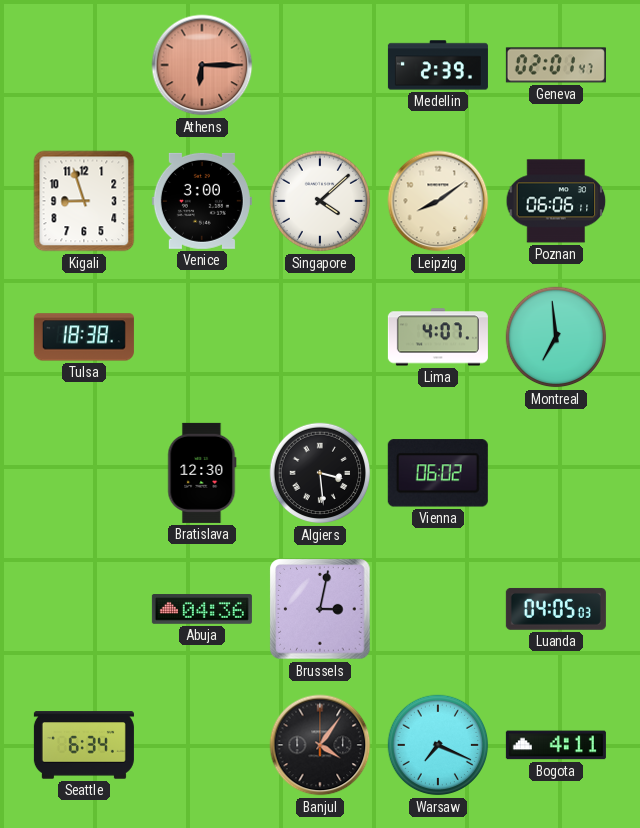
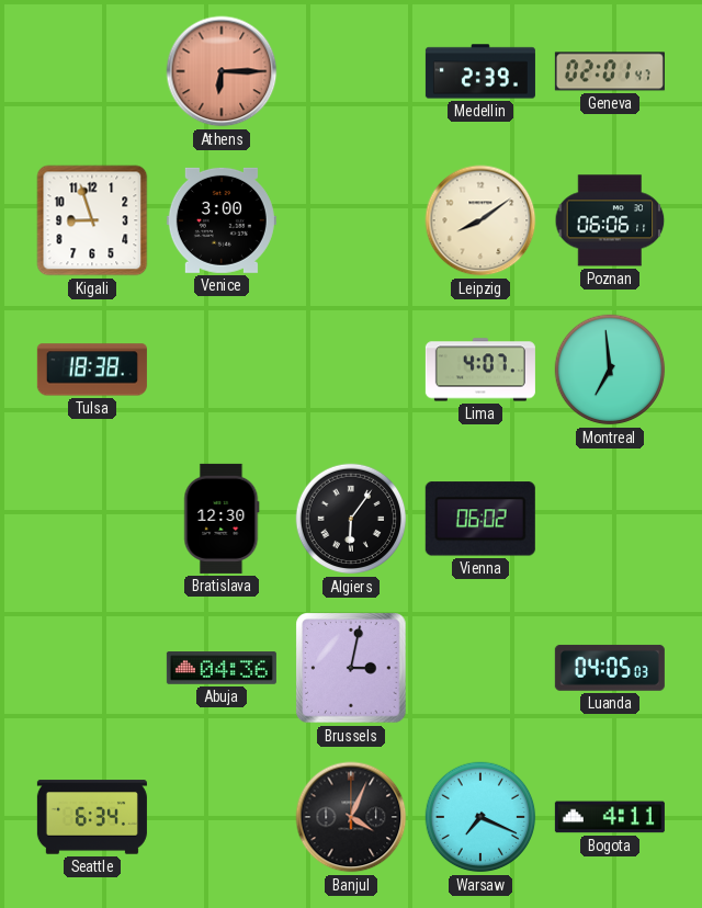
Singapore: 4:08 -> none (320, 201)
Algiers: 3:29 -> 6:06 (351, 519)
Banjul: 4:06 -> 4:04 (351, 817)
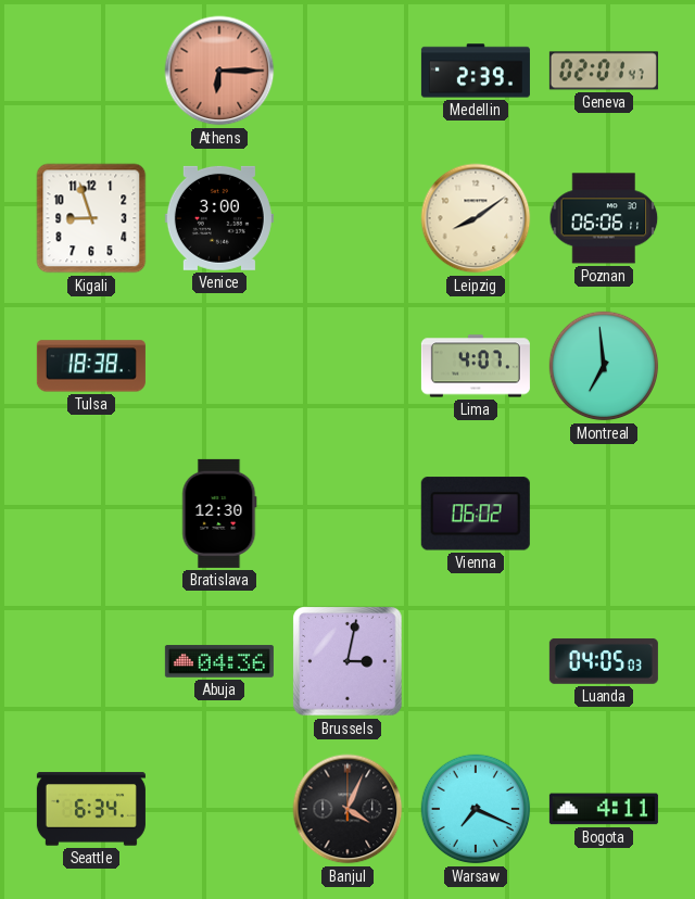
Algiers: 6:06 -> none (351, 519)
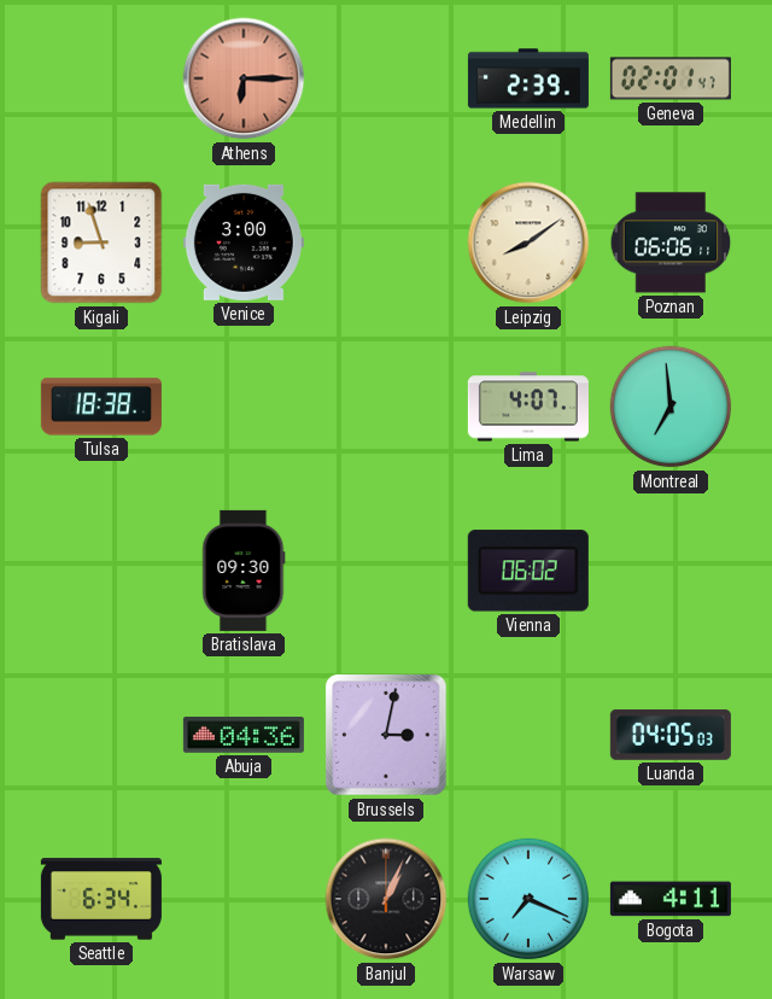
Bratislava: 12:30 -> 09:30 (244, 571)
Banjul: 4:04 -> 1:04 (386, 899)
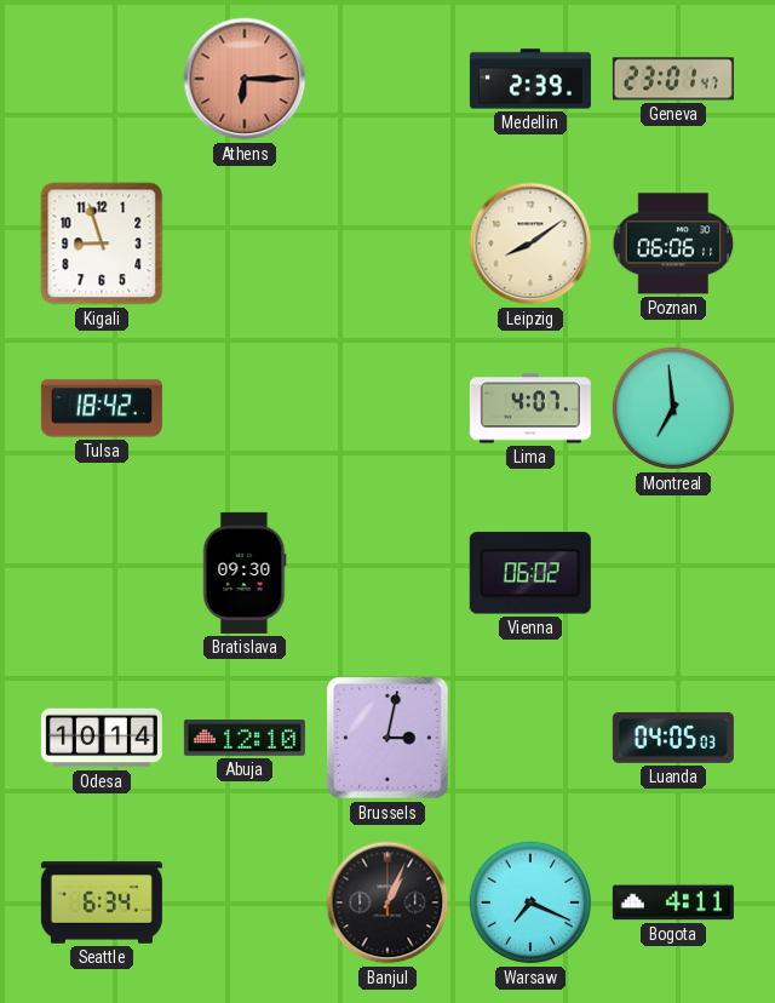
Geneva: 02:01 -> 23:01 (673, 79)
Venice: 3:00 -> none (244, 243)
Tulsa: 18:38 -> 18:42 (102, 408)
Odesa: none -> 10:14 (102, 738)
Abuja: 04:36 -> 12:10 (245, 738)
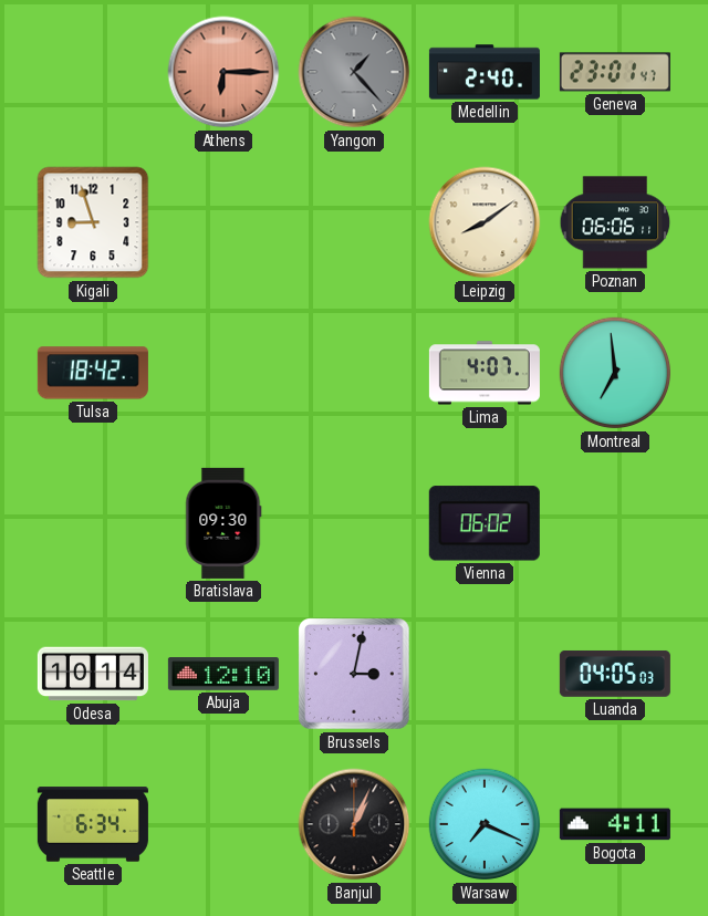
Yangon: none -> 1:23 (354, 72)
Medellin: 2:39 -> 2:40 (485, 72)
